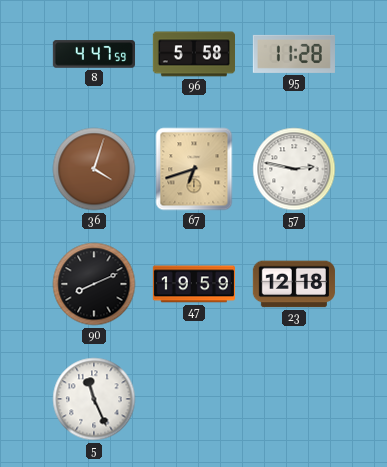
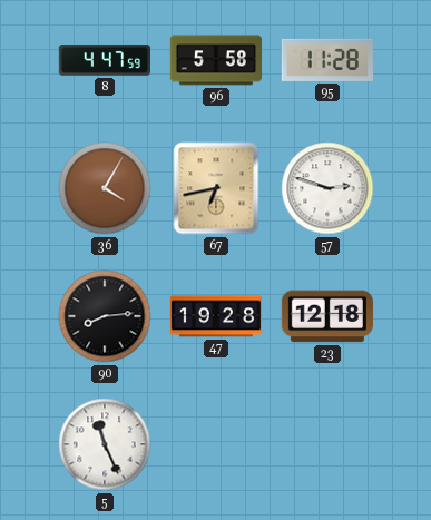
36: 4:03 -> 4:05 (105, 188)
67: 6:42 -> 6:43 (216, 188)
57: 2:47 -> 2:48 (327, 188)
90: 8:11 -> 8:14 (105, 316)
47: 19:59 -> 19:28 (216, 316)
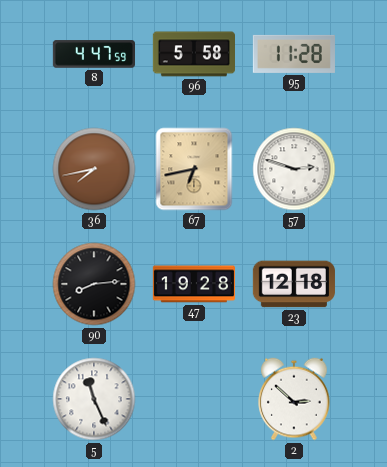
36: 4:05 -> 7:43 (94, 169)
2: none -> 2:52 (294, 399)
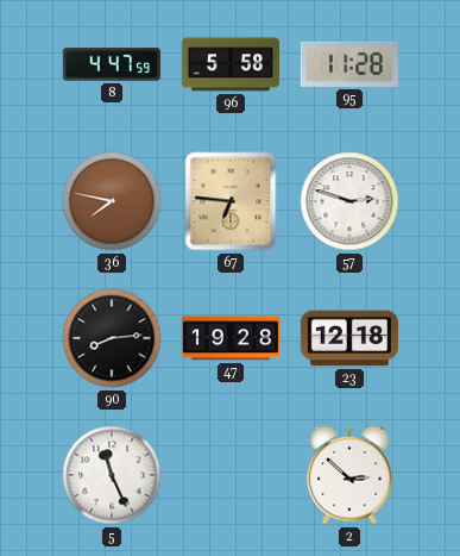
36: 7:43 -> 7:47 (112, 201)
67: 6:43 -> 6:46 (231, 201)
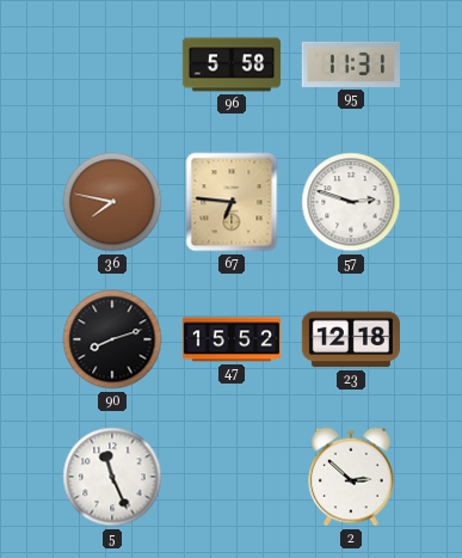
8: 4:47 -> none (111, 64)
95: 11:28 -> 11:31 (351, 65)
90: 8:14 -> 8:12 (112, 339)
47: 19:28 -> 15:52 (232, 339)
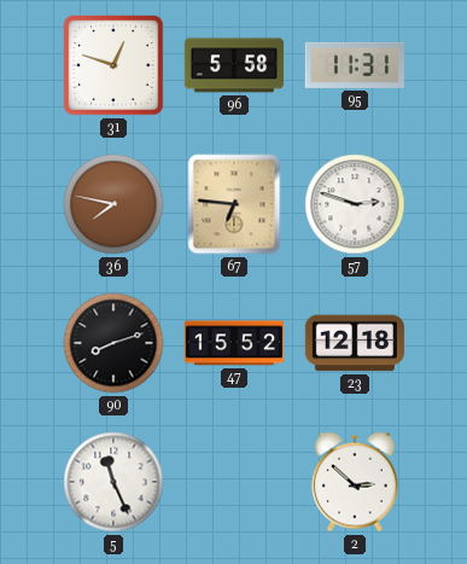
31: none -> 12:48 (113, 65)
